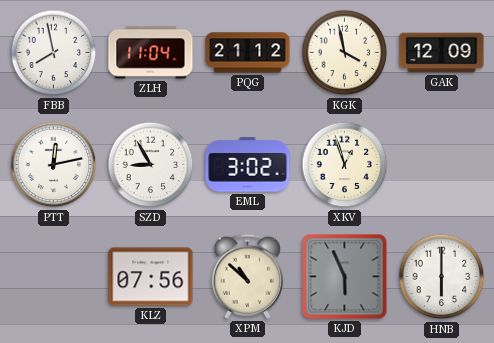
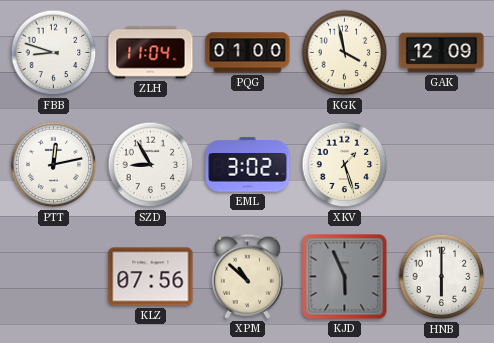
FBB: 7:58 -> 8:48 (54, 53)
PQG: 21:12 -> 01:00 (248, 53)
XKV: 12:57 -> 1:27 (345, 165)
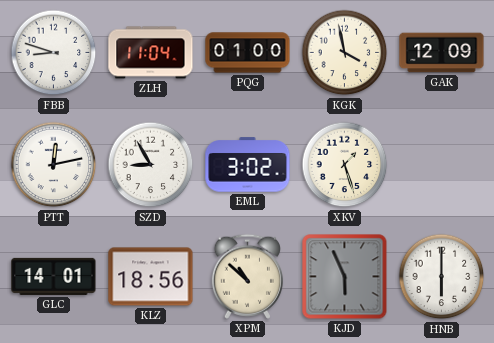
GLC: none -> 14:01 (54, 276)
KLZ: 07:56 -> 18:56 (151, 277)
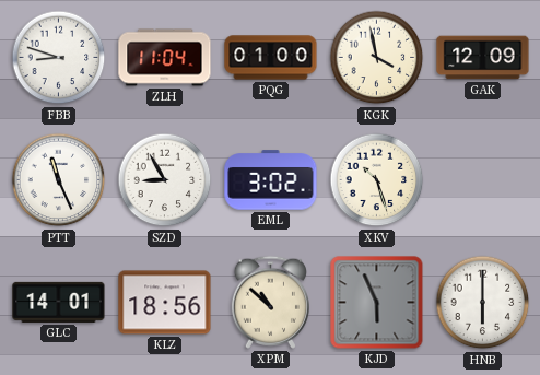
PTT: 12:13 -> 11:26 (59, 180)
XKV: 1:27 -> 10:27 (377, 180)
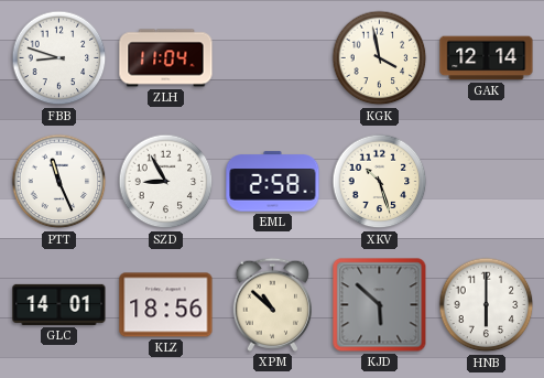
PQG: 01:00 -> none (271, 58)
GAK: 12:09 -> 12:14 (487, 58)
EML: 3:02 -> 2:58 (273, 182)
KJD: 5:56 -> 5:52 (380, 305)
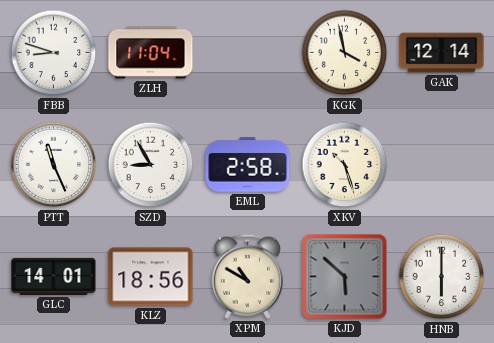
XPM: 10:52 -> 10:50 (247, 276)
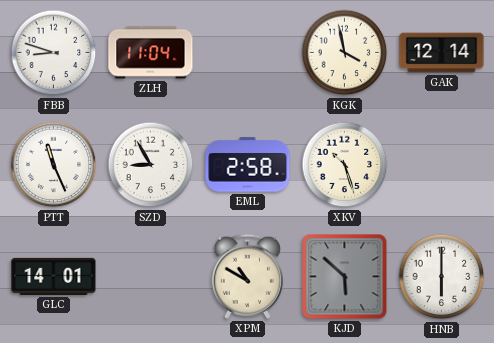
KLZ: 18:56 -> none (151, 277)
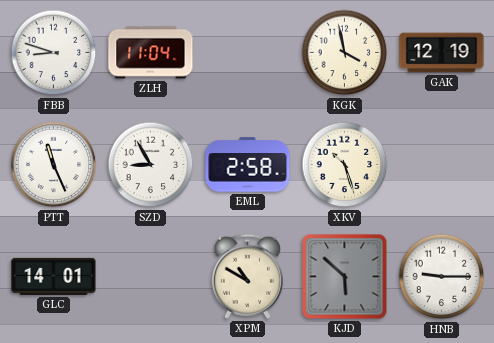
GAK: 12:14 -> 12:19 (442, 53)
HNB: 6:00 -> 9:15 (442, 277)
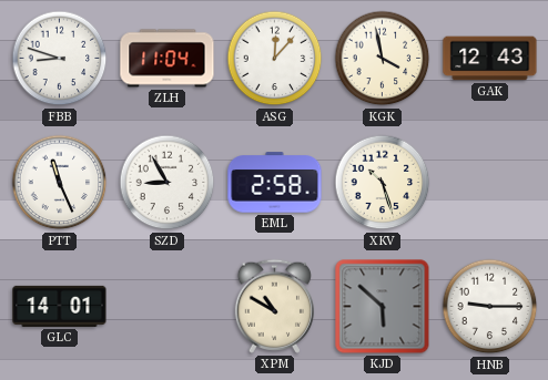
ASG: none -> 12:07 (275, 59)
GAK: 12:19 -> 12:43 (490, 59)
